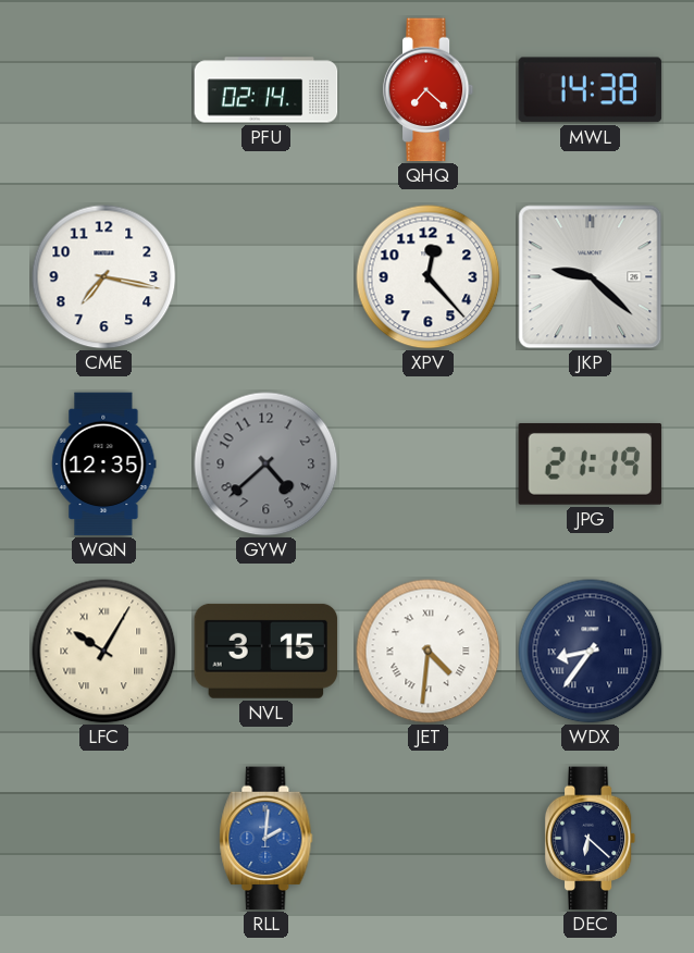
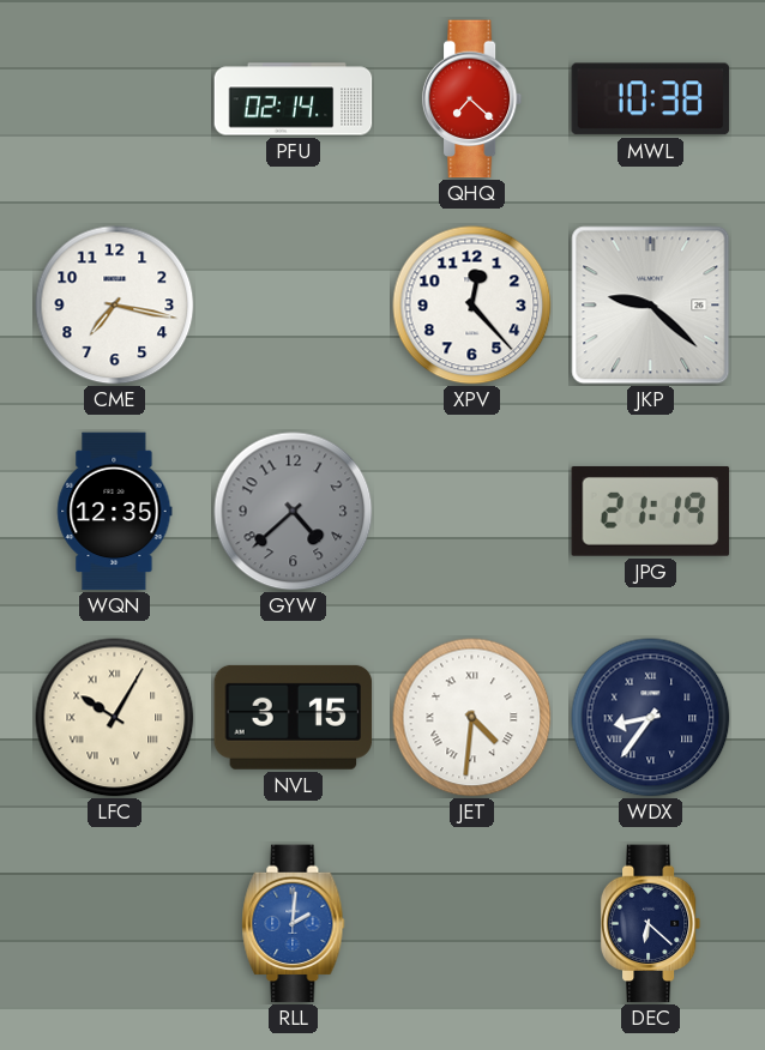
MWL: 14:38 -> 10:38 (651, 99)
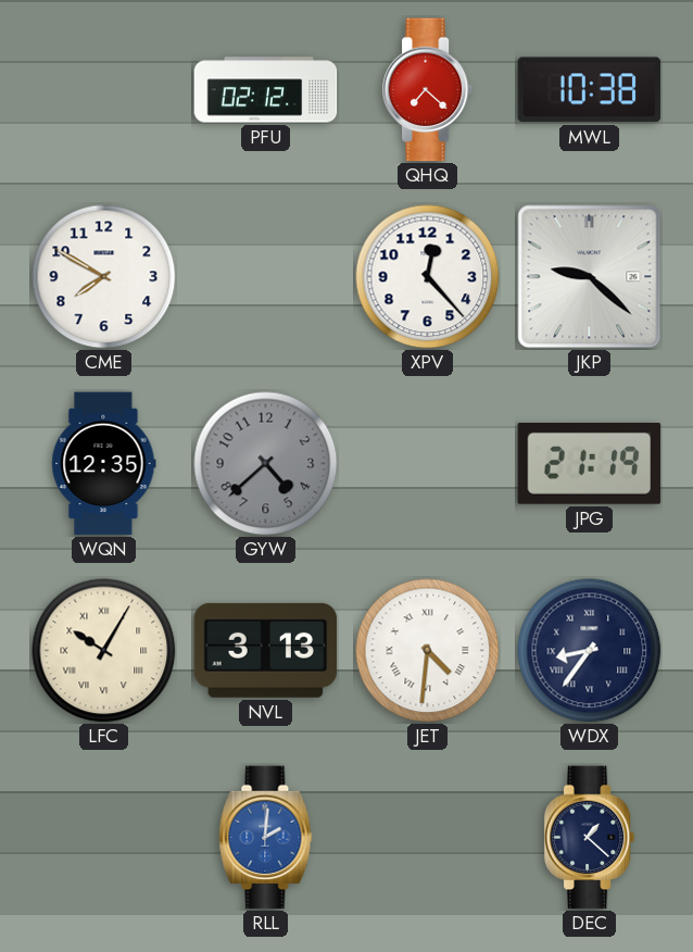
PFU: 02:14 -> 02:12 (266, 90)
CME: 7:17 -> 7:50 (104, 277)
NVL: 3:15 -> 3:13 (266, 650)
DEC: 6:22 -> 1:22 (590, 838)
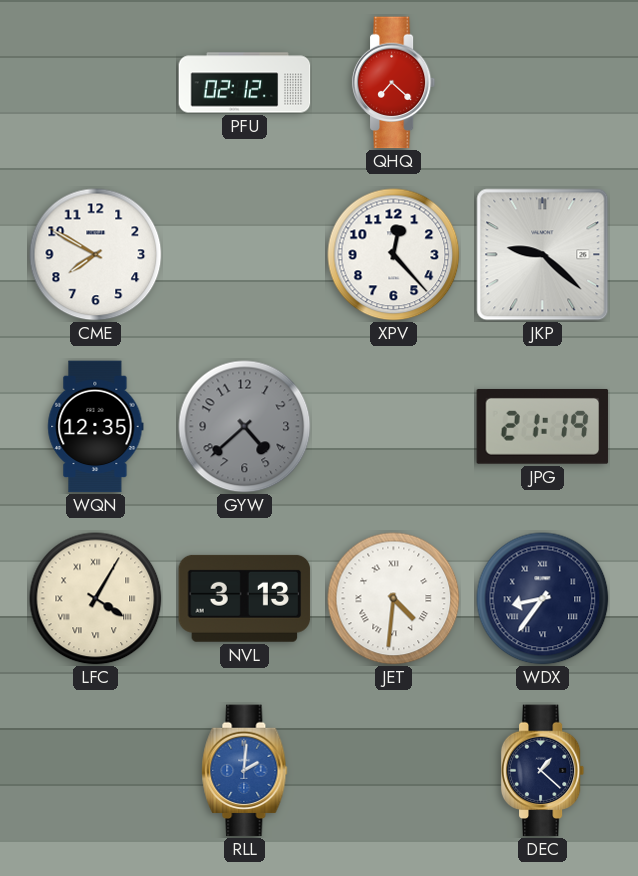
MWL: 10:38 -> none (590, 90)
LFC: 10:05 -> 4:05 (96, 599)
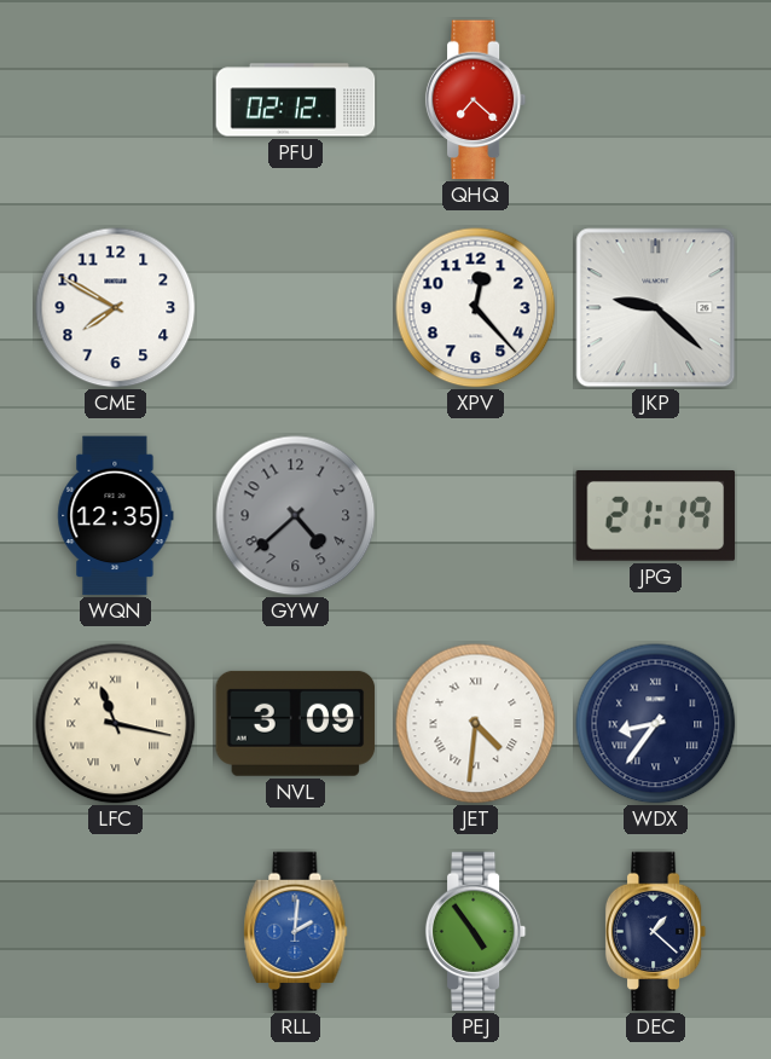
LFC: 4:05 -> 11:17 (116, 724)
NVL: 3:13 -> 3:09 (296, 723)
PEJ: none -> 4:54 (476, 932)
